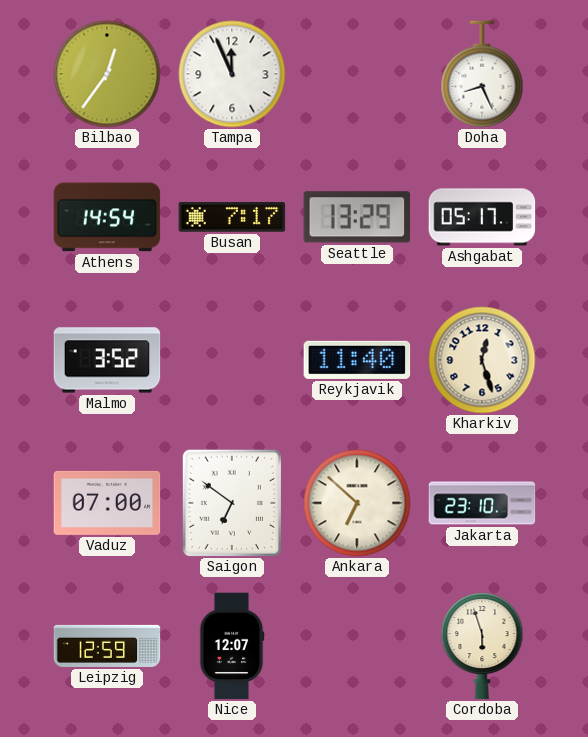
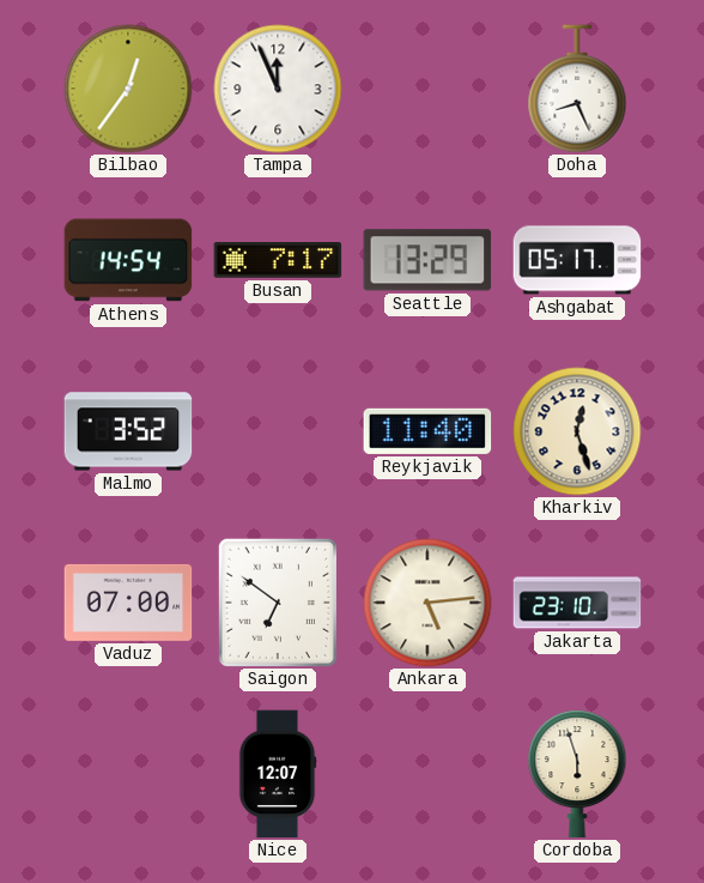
Ankara: 6:52 -> 5:14 (427, 603)
Leipzig: 12:59 -> none (107, 646)
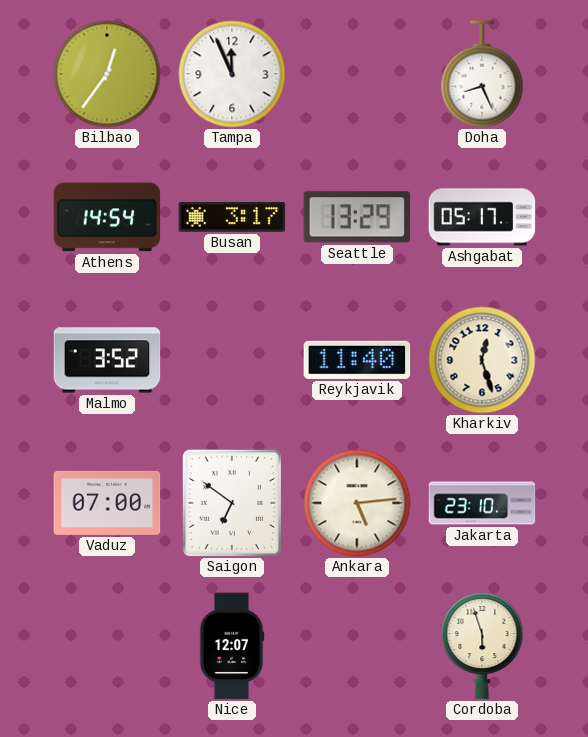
Busan: 7:17 -> 3:17 (232, 218)
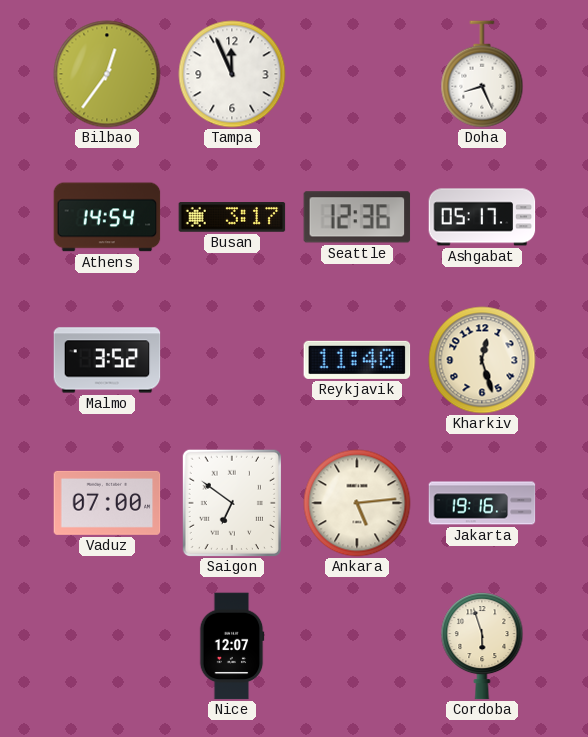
Seattle: 13:29 -> 12:36 (357, 217)
Jakarta: 23:10 -> 19:16 (482, 503)
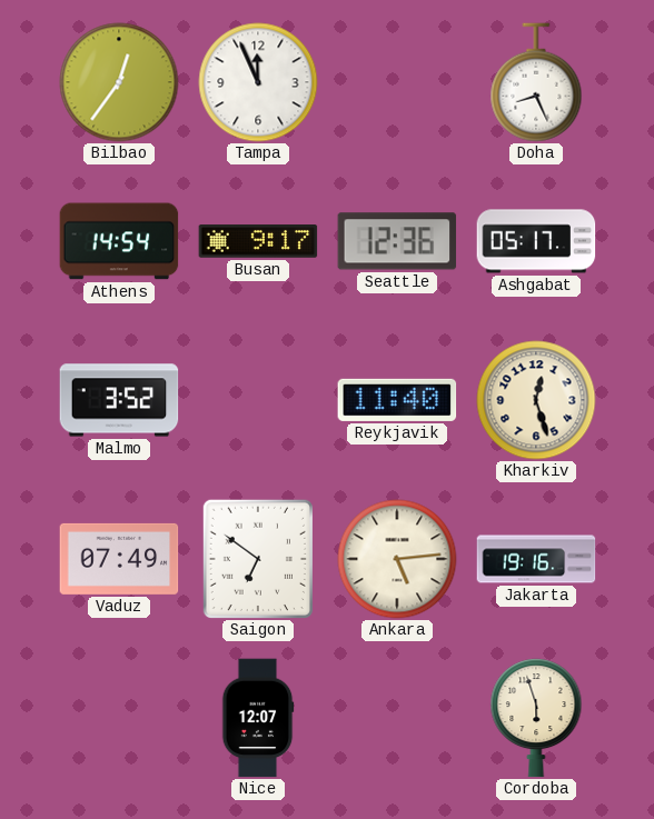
Busan: 3:17 -> 9:17 (258, 242)
Vaduz: 07:00 -> 07:49 (119, 559)
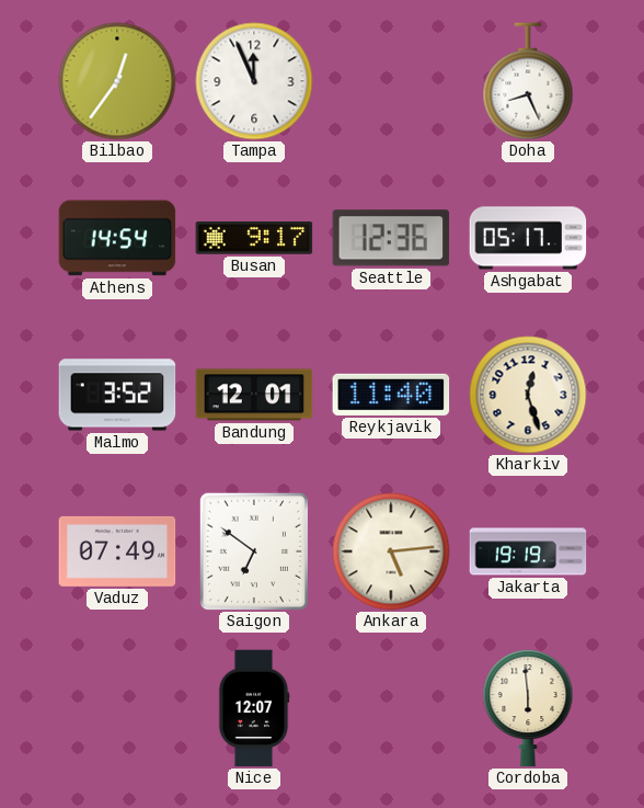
Bandung: none -> 12:01 (254, 395)
Jakarta: 19:16 -> 19:19 (528, 551)
Cordoba: 5:57 -> 5:59 (528, 708)
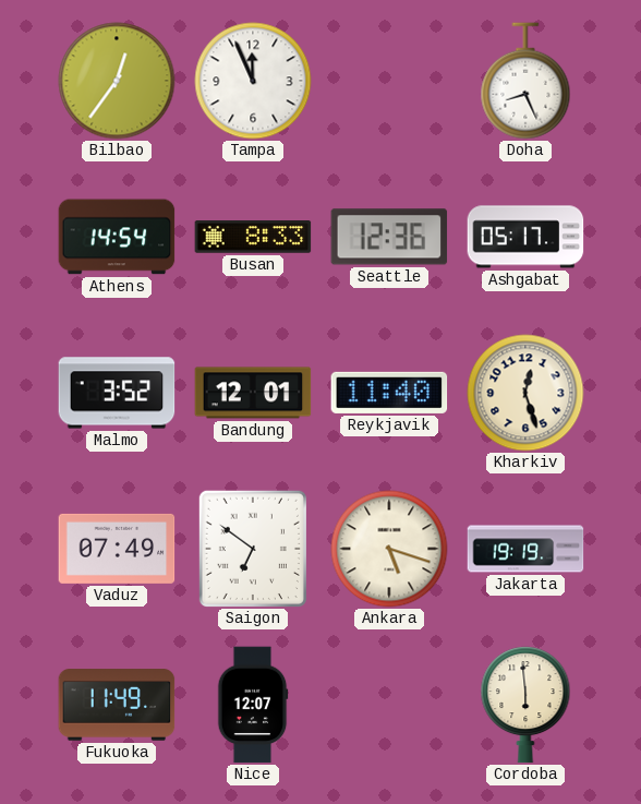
Busan: 9:17 -> 8:33 (253, 238)
Ankara: 5:14 -> 5:18 (389, 549)
Fukuoka: none -> 11:49 (117, 705)
